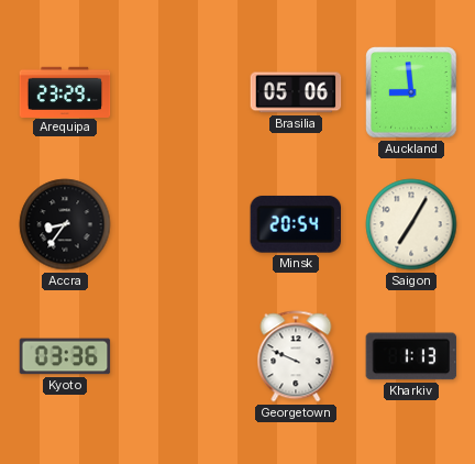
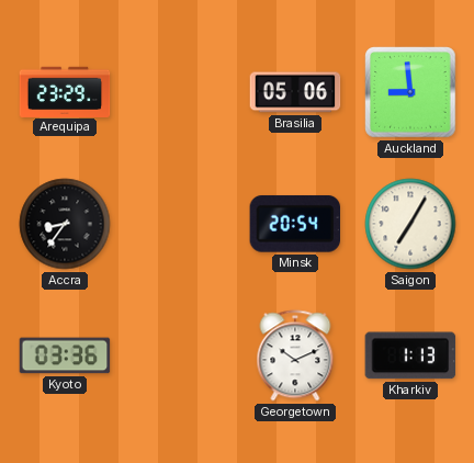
Georgetown: 9:49 -> 10:11 (295, 355)
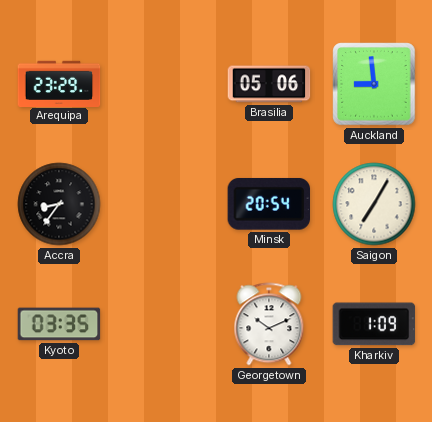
Kyoto: 03:36 -> 03:35 (59, 324)
Kharkiv: 1:13 -> 1:09 (374, 324)
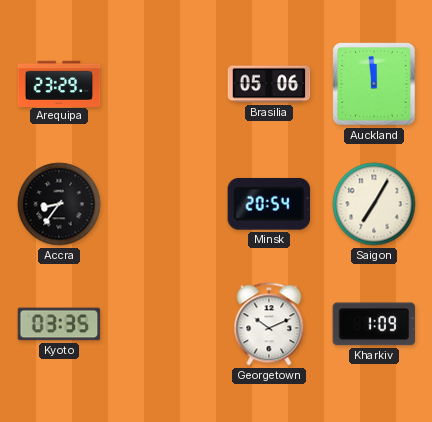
Auckland: 8:59 -> 11:59 (374, 84)
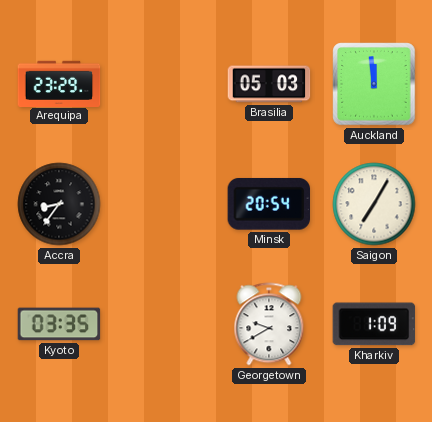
Brasilia: 05:06 -> 05:03 (269, 84)
Georgetown: 10:11 -> 9:40 (269, 324)
